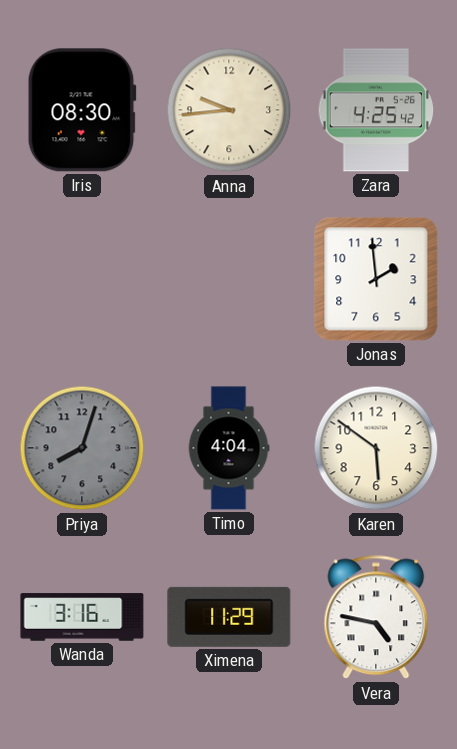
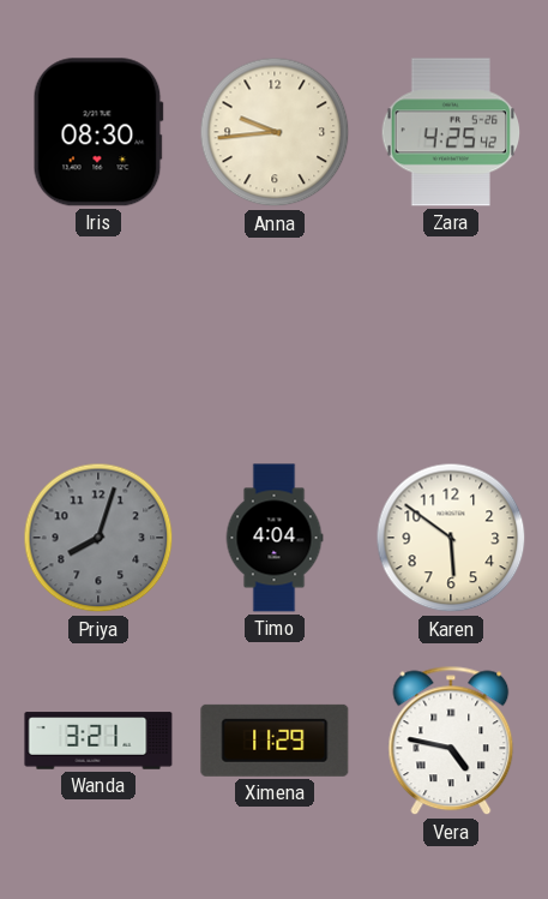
Jonas: 1:59 -> none (376, 279)
Wanda: 3:16 -> 3:21 (98, 741)
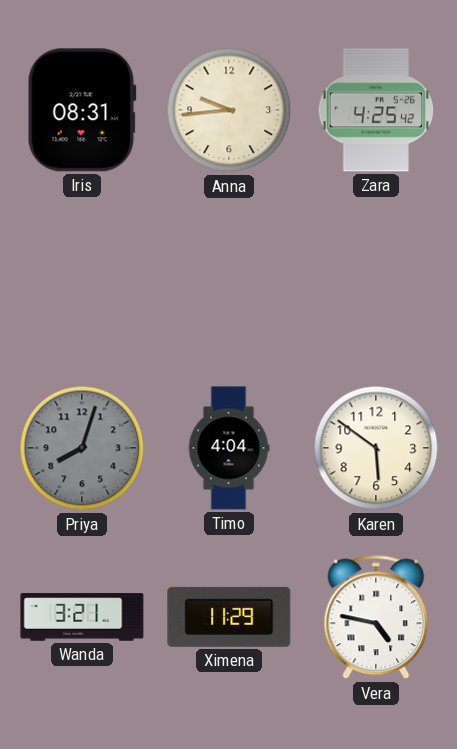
Iris: 08:30 -> 08:31 (82, 110)
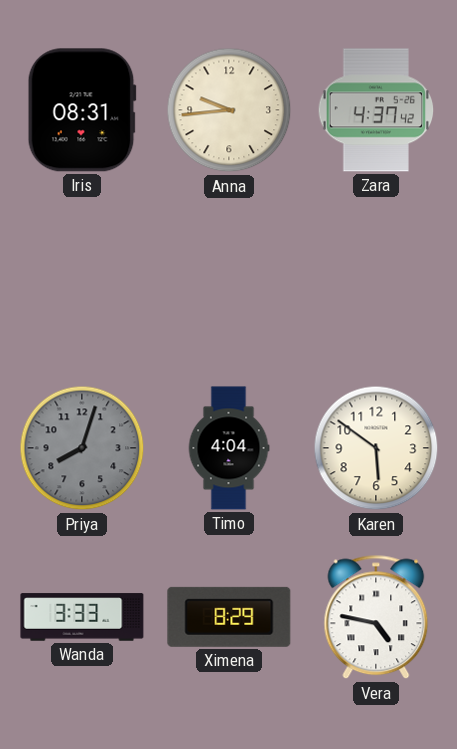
Zara: 4:25 -> 4:37 (376, 110)
Wanda: 3:21 -> 3:33 (82, 617)
Ximena: 11:29 -> 8:29 (229, 617)
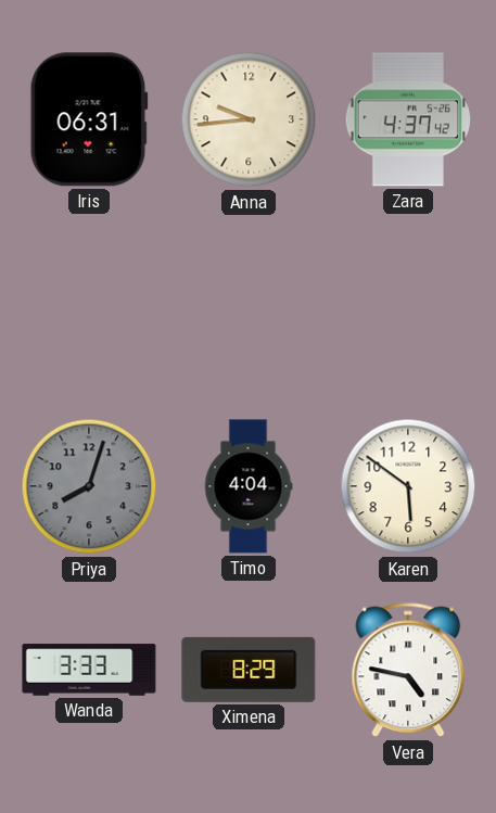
Iris: 08:31 -> 06:31 (89, 119)
